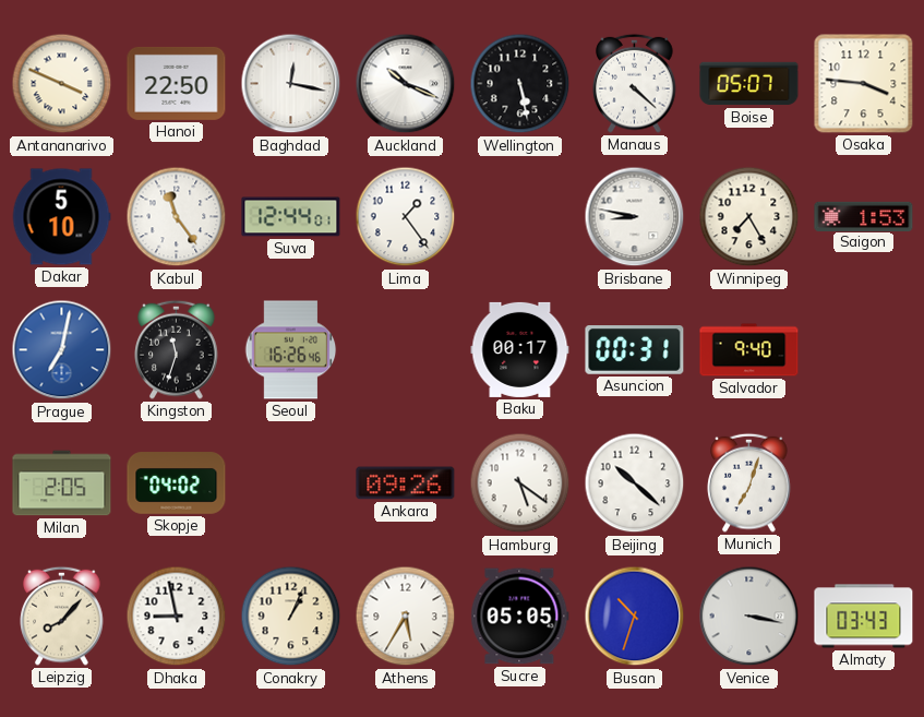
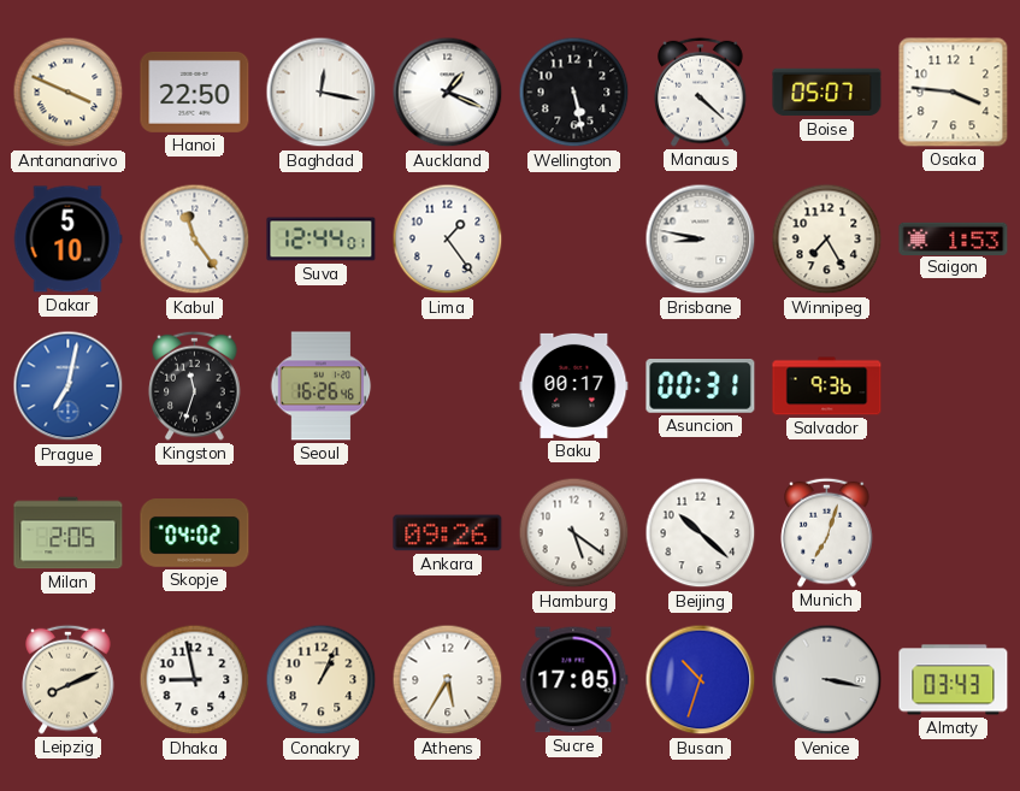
Auckland: 10:19 -> 1:19 (448, 93)
Salvador: 9:40 -> 9:36 (827, 386)
Leipzig: 8:07 -> 8:11 (69, 679)
Sucre: 05:05 -> 17:05 (574, 680)
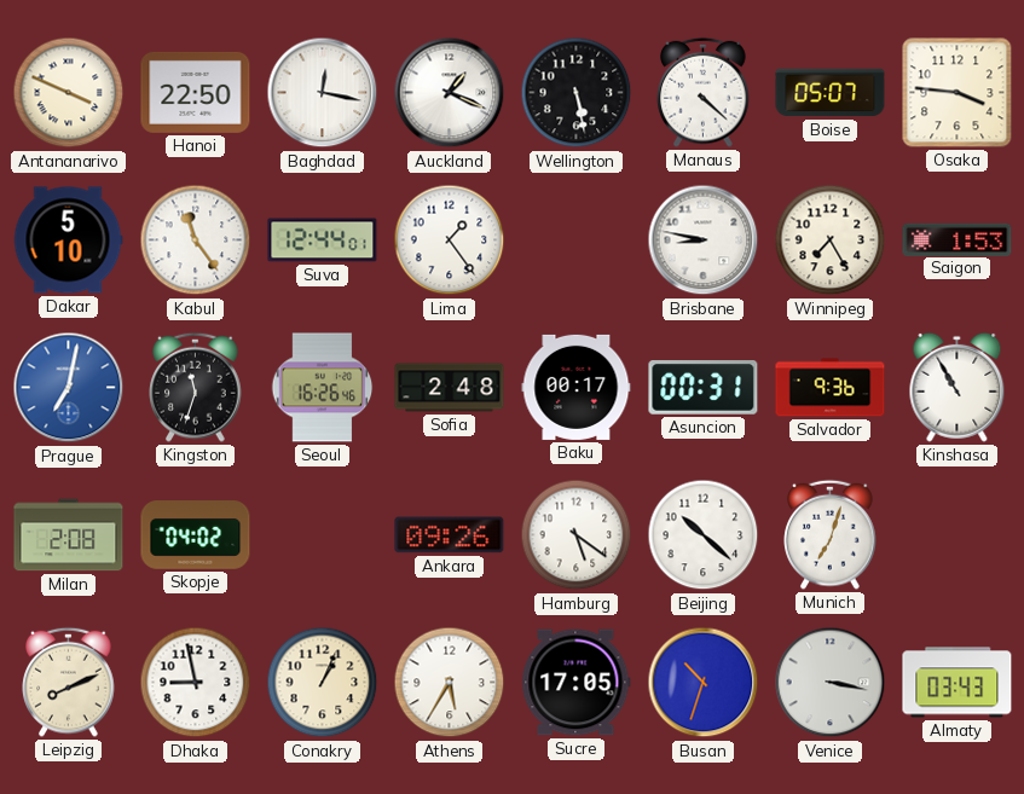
Sofia: none -> 2:48 (450, 388)
Kinshasa: none -> 10:55 (958, 387)
Milan: 2:05 -> 2:08 (69, 535)
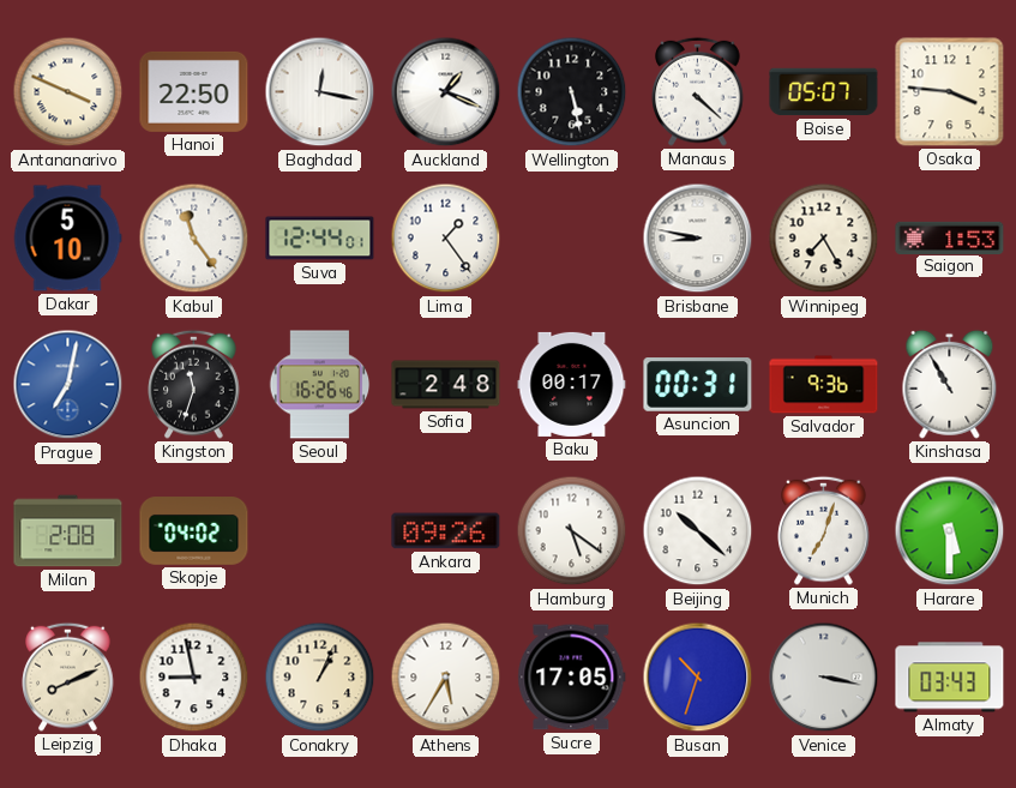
Harare: none -> 5:30 (950, 531)
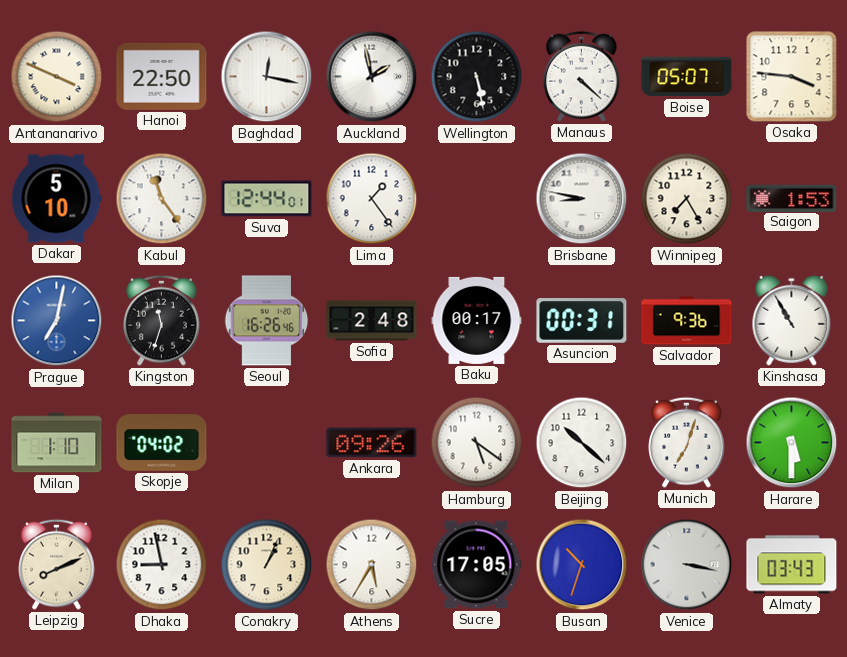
Auckland: 1:19 -> 1:58 (372, 77)
Milan: 2:08 -> 1:10 (57, 443)
